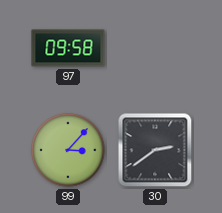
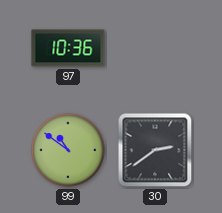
97: 09:58 -> 10:36 (68, 48)
99: 3:07 -> 10:51 (68, 150)
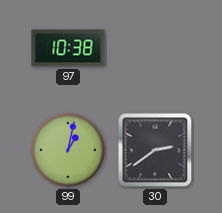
97: 10:36 -> 10:38 (68, 48)
99: 10:51 -> 1:02 (68, 150)
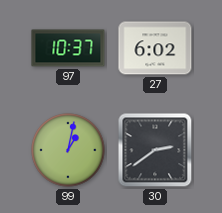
97: 10:38 -> 10:37 (68, 48)
27: none -> 6:02 (155, 48)
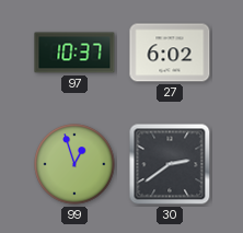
99: 1:02 -> 12:57 (74, 164)
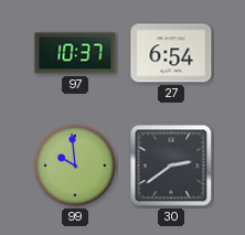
27: 6:02 -> 6:54 (171, 53)
99: 12:57 -> 9:59 (75, 165)
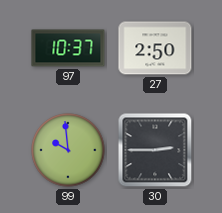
27: 6:54 -> 2:50 (155, 48)
30: 2:39 -> 2:45 (155, 150)
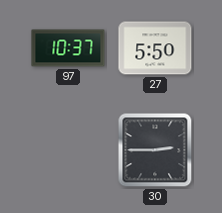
27: 2:50 -> 5:50 (155, 48)
99: 9:59 -> none (68, 150)
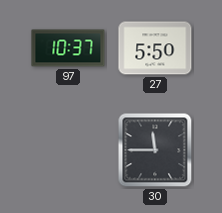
30: 2:45 -> 11:45 (155, 150)
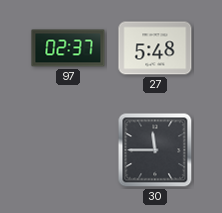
97: 10:37 -> 02:37 (68, 48)
27: 5:50 -> 5:48 (155, 48)
